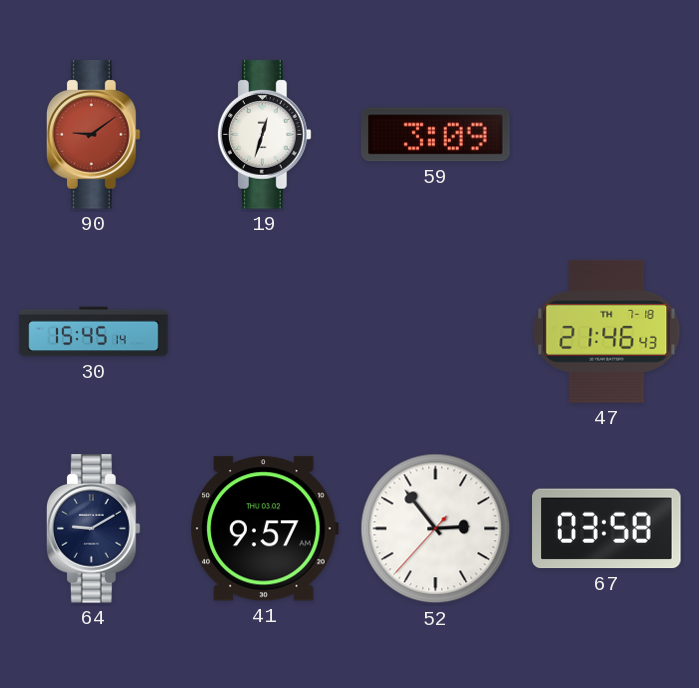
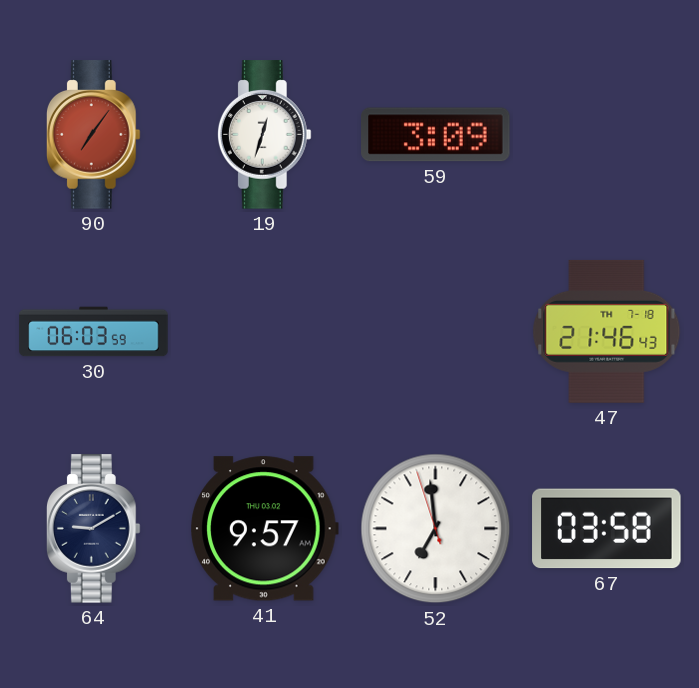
90: 9:09 -> 7:06 (93, 135)
30: 15:45 -> 06:03 (94, 332)
52: 2:53 -> 6:58 (436, 529)
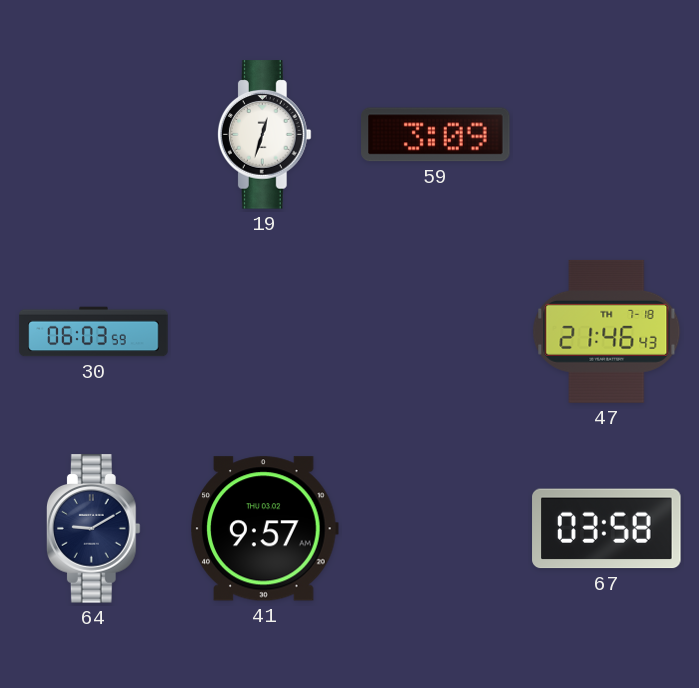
90: 7:06 -> none (93, 135)
52: 6:58 -> none (436, 529)
